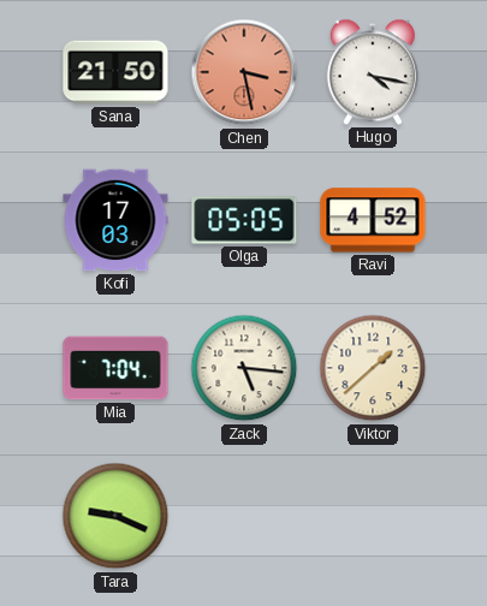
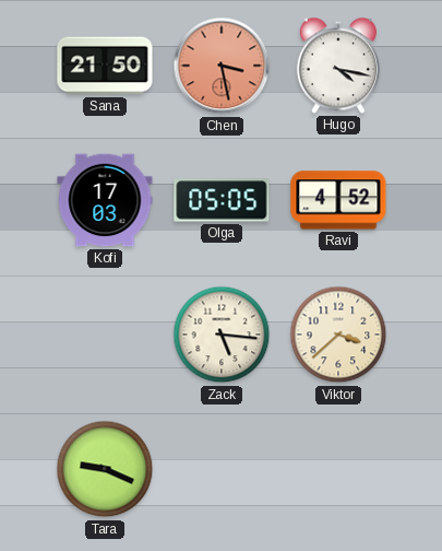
Mia: 7:04 -> none (115, 368)
Viktor: 1:38 -> 3:38 (338, 335)
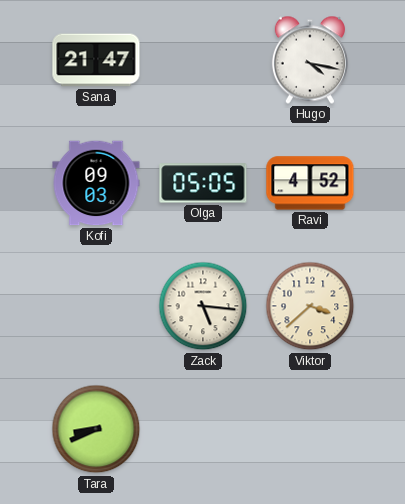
Sana: 21:50 -> 21:47 (96, 60)
Chen: 3:28 -> none (222, 66)
Kofi: 17:03 -> 09:03 (96, 183)
Tara: 9:19 -> 8:41 (96, 429)
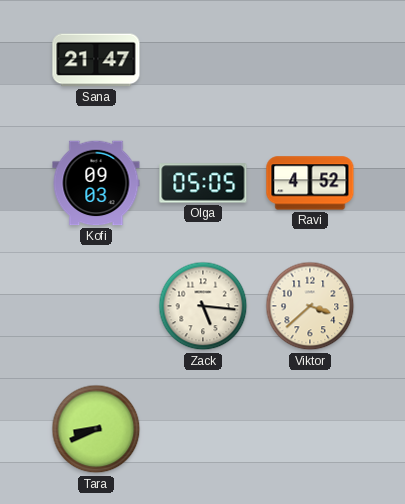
Hugo: 4:17 -> none (310, 60)
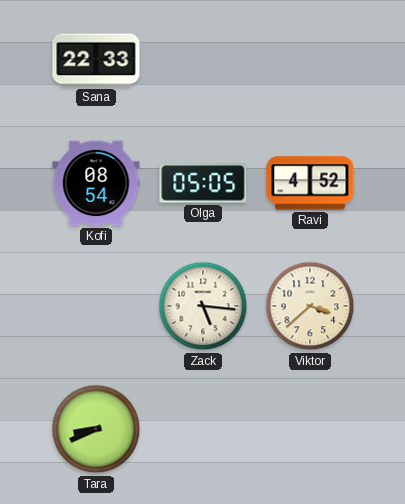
Sana: 21:47 -> 22:33 (96, 60)
Kofi: 09:03 -> 08:54 (96, 183)
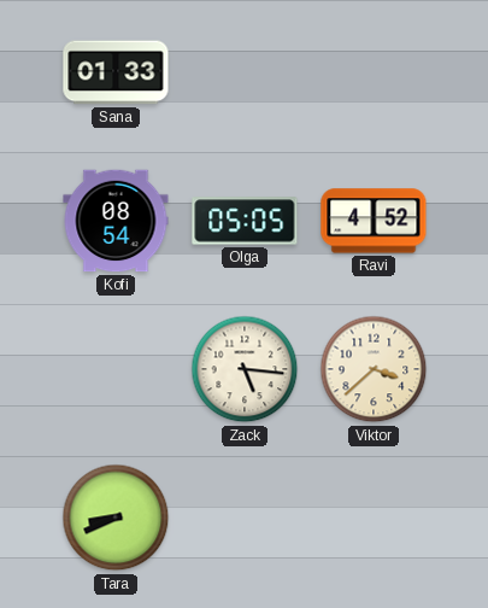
Sana: 22:33 -> 01:33 (116, 72)
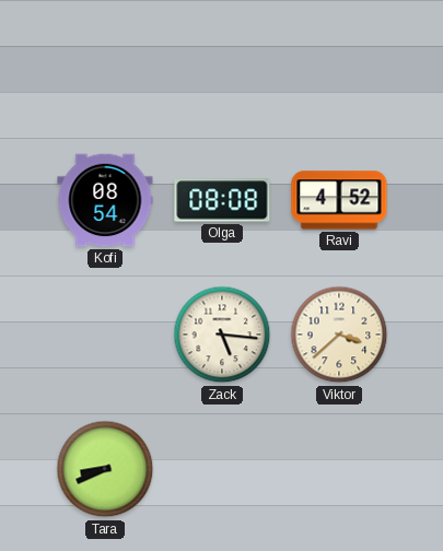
Sana: 01:33 -> none (116, 72)
Olga: 05:05 -> 08:08 (222, 200)
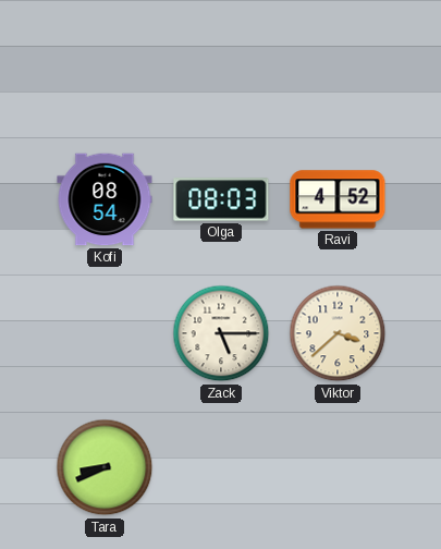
Olga: 08:08 -> 08:03 (221, 199)
Zack: 5:16 -> 5:15 (221, 333)
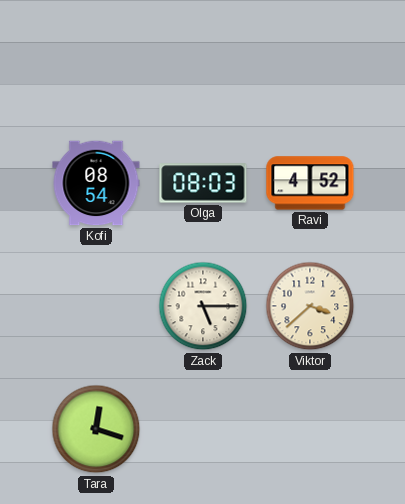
Tara: 8:41 -> 12:18 (96, 429)
